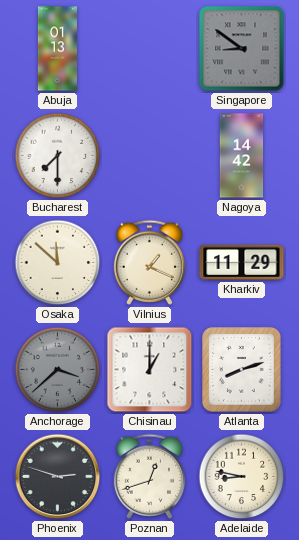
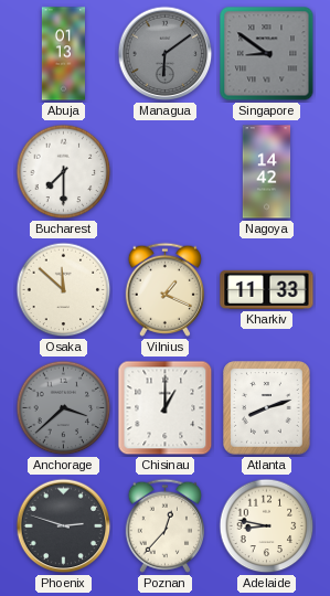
Managua: none -> 6:09 (166, 54)
Kharkiv: 11:29 -> 11:33 (267, 289)
Poznan: 12:42 -> 12:37 (164, 525)
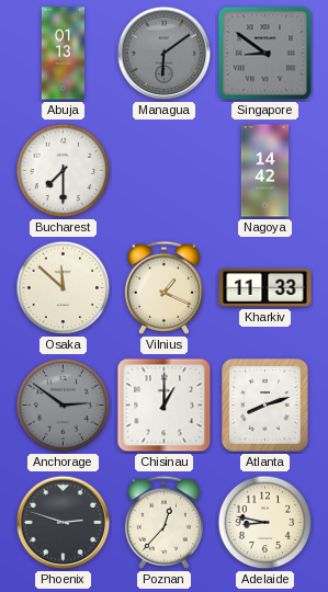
Anchorage: 3:38 -> 2:51 (64, 406)
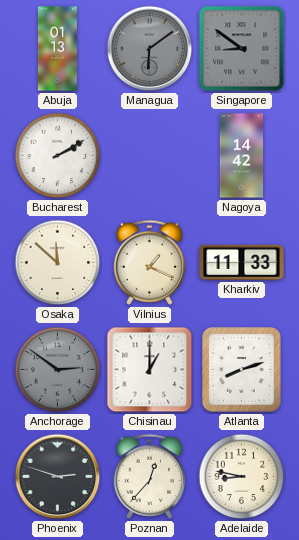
Bucharest: 7:30 -> 2:10 (58, 156)
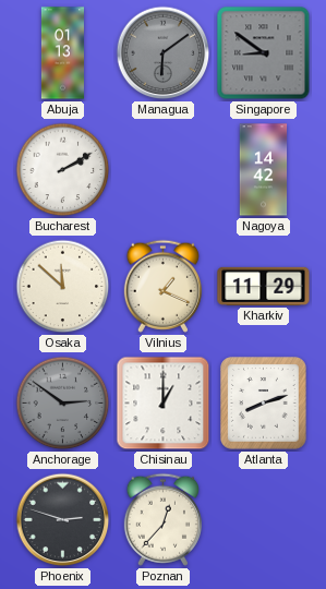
Kharkiv: 11:33 -> 11:29 (264, 286)
Adelaide: 8:47 -> none (242, 477)
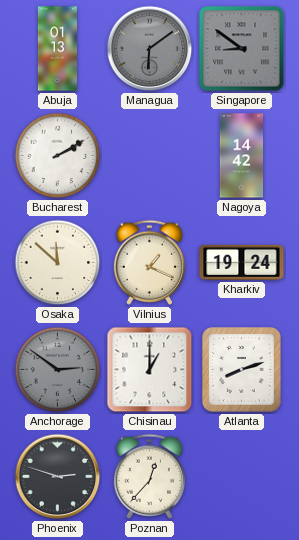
Kharkiv: 11:29 -> 19:24 (242, 262)
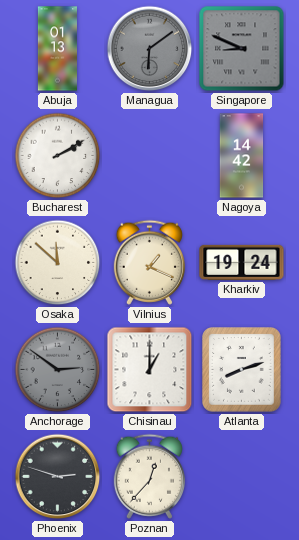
Singapore: 8:51 -> 8:49 (242, 49)
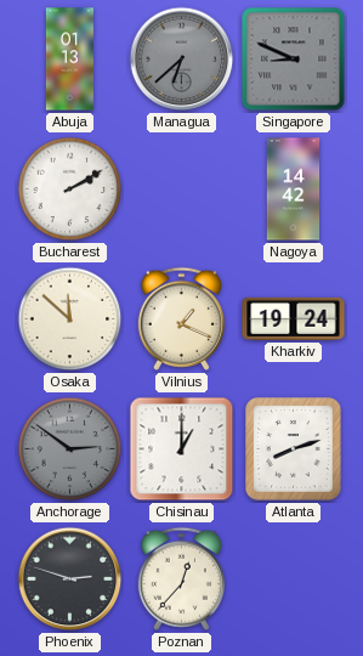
Managua: 6:09 -> 6:38 (182, 60)
